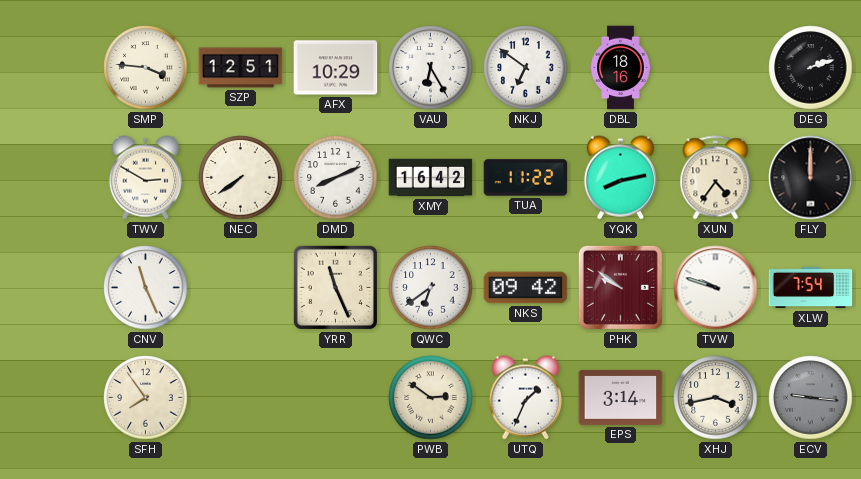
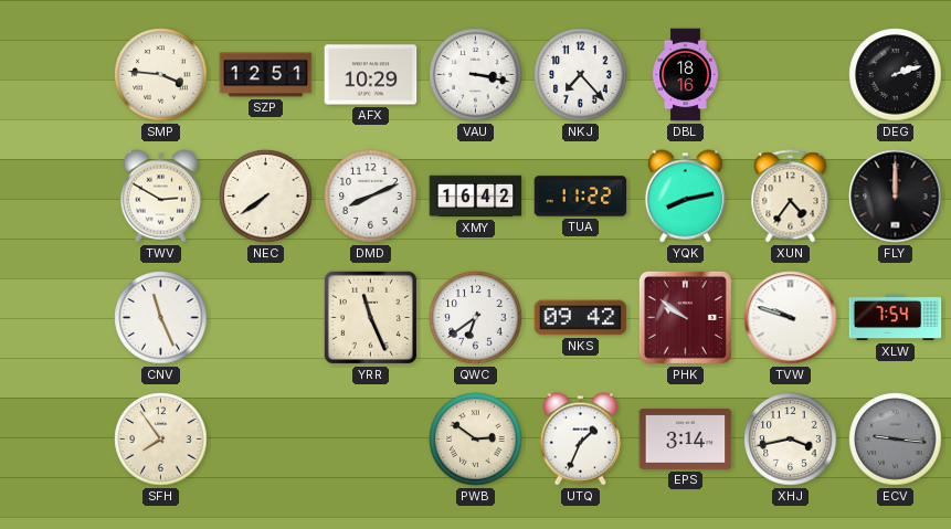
VAU: 6:25 -> 3:17 (476, 75)
NKJ: 6:51 -> 7:23 (581, 75)
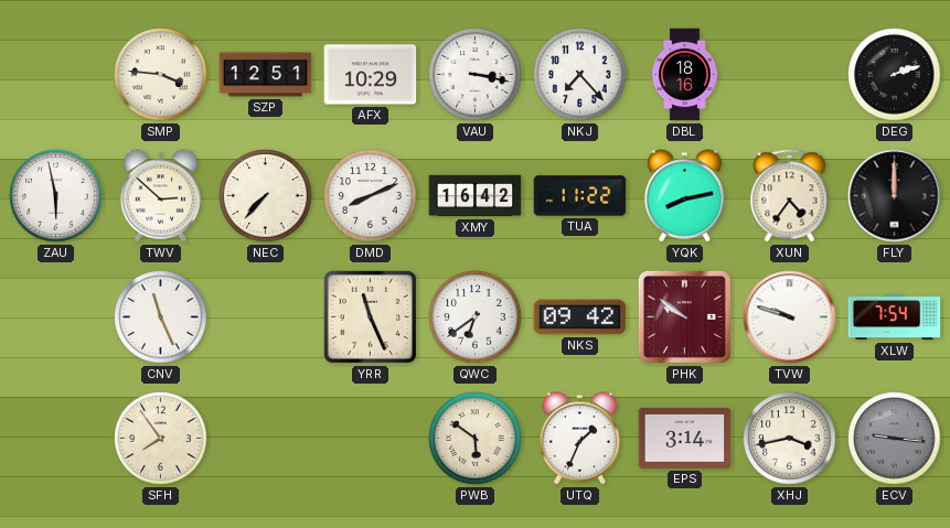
ZAU: none -> 5:58 (56, 196)
TWV: 2:50 -> 2:52 (160, 196)
NEC: 7:39 -> 7:37 (266, 196)
PWB: 2:51 -> 5:51 (476, 439)
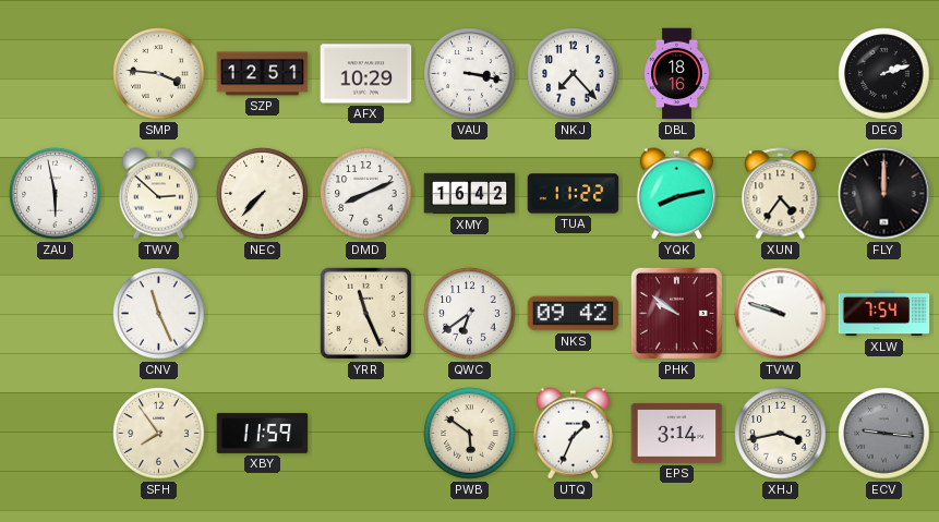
XBY: none -> 11:59 (263, 433)
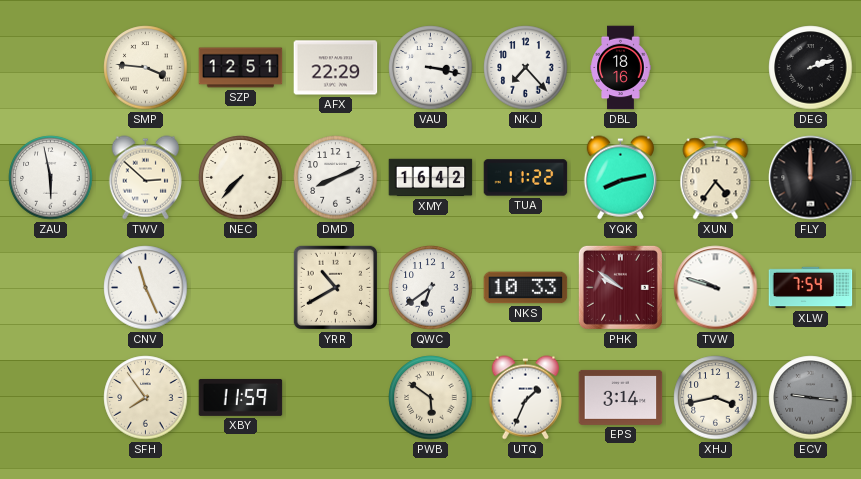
AFX: 10:29 -> 22:29 (336, 68)
YRR: 11:26 -> 10:40 (335, 287)
NKS: 09:42 -> 10:33 (526, 288)
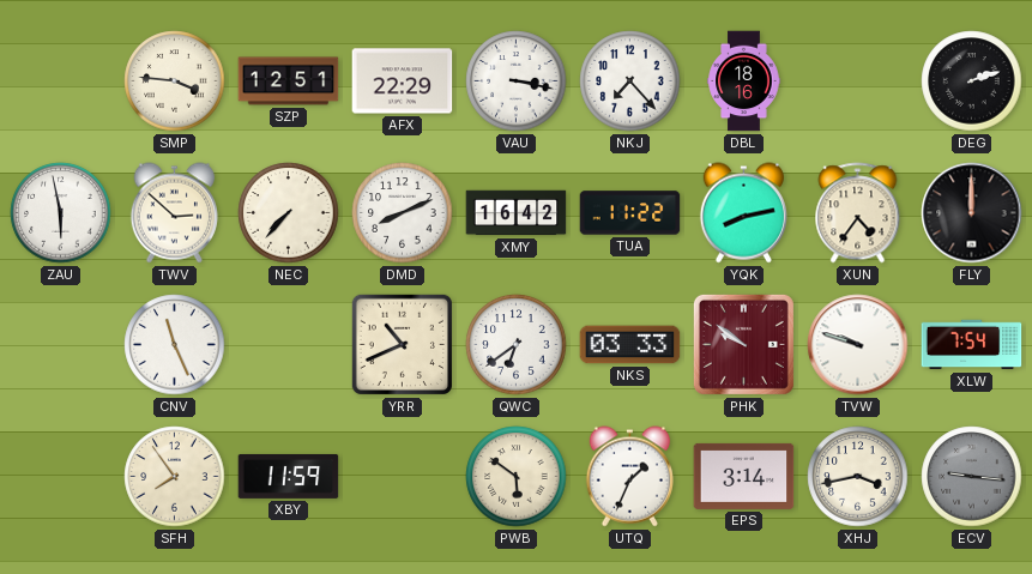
YRR: 10:40 -> 10:41 (402, 344)
NKS: 10:33 -> 03:33 (630, 345)
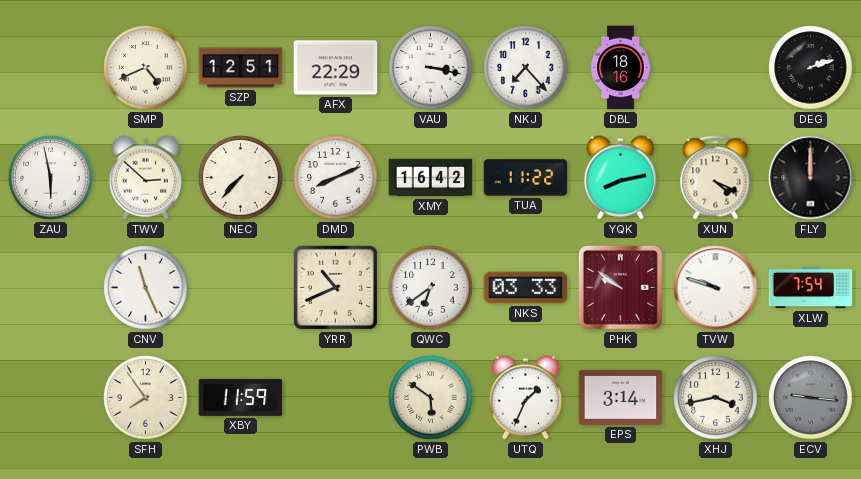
SMP: 3:46 -> 4:41 (146, 68)
XUN: 4:36 -> 4:19 (716, 178)
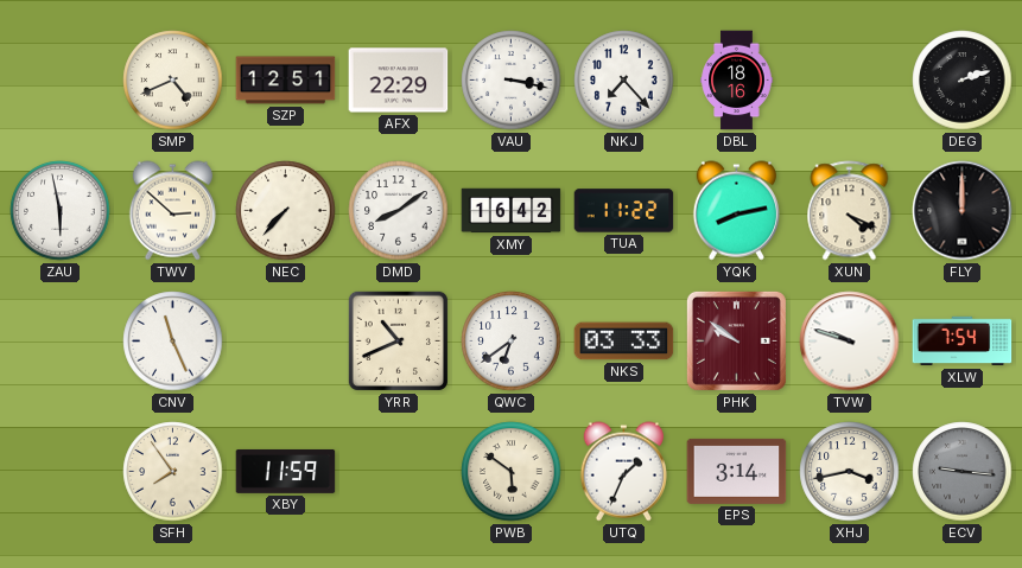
DMD: 8:11 -> 8:09 (399, 211)
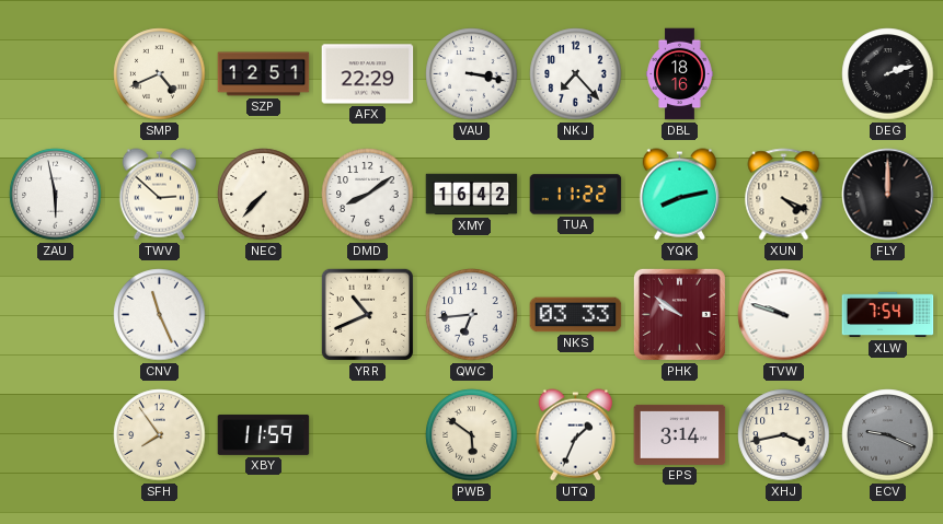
QWC: 6:39 -> 6:44 (472, 315)
ECV: 9:16 -> 9:19 (888, 435)
